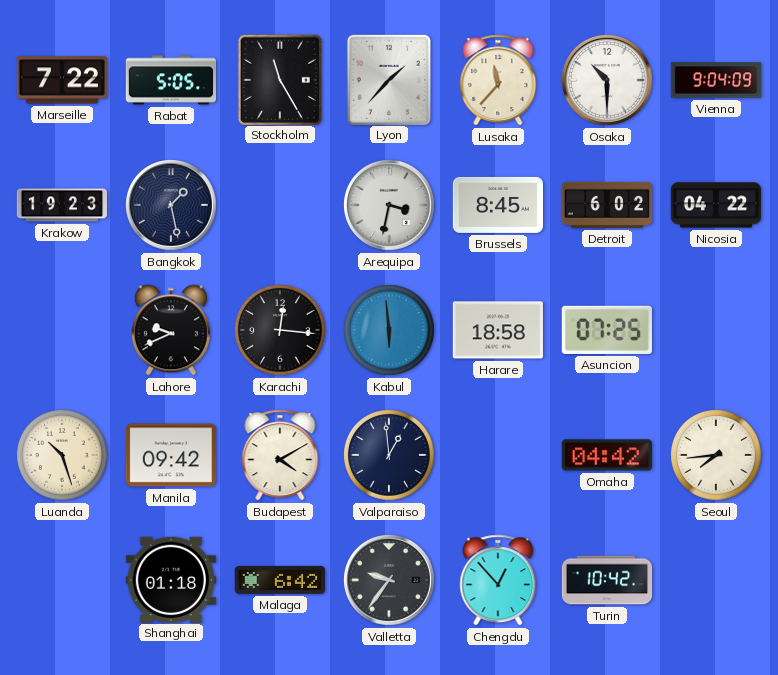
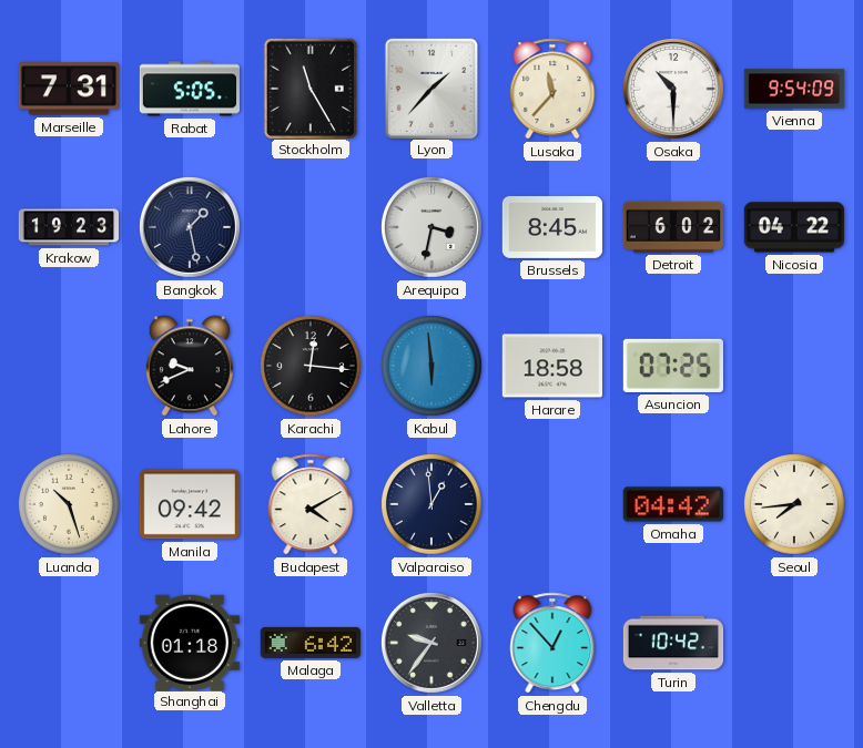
Marseille: 7:22 -> 7:31 (69, 89)
Vienna: 9:04 -> 9:54 (794, 89)
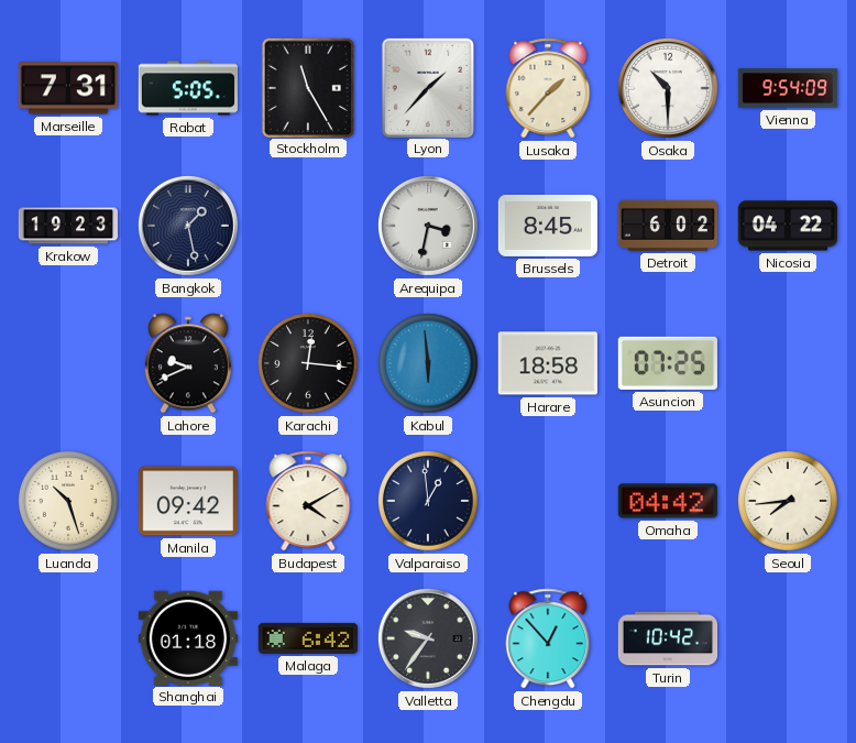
Lusaka: 11:37 -> 1:37 (548, 88)
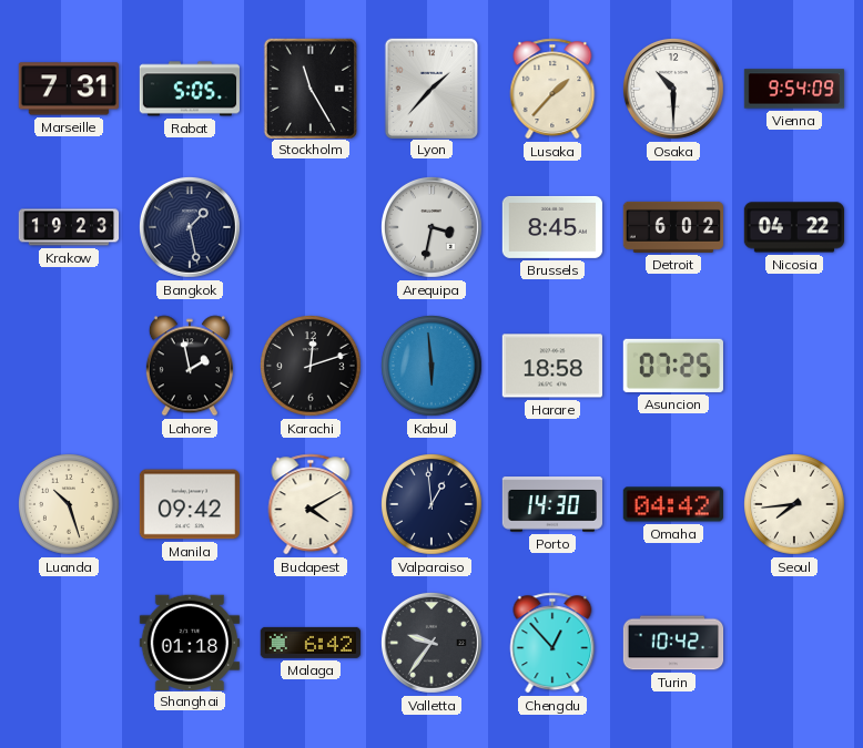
Lahore: 9:41 -> 1:58 (190, 366)
Karachi: 12:16 -> 12:12 (312, 367)
Porto: none -> 14:30 (551, 504)
